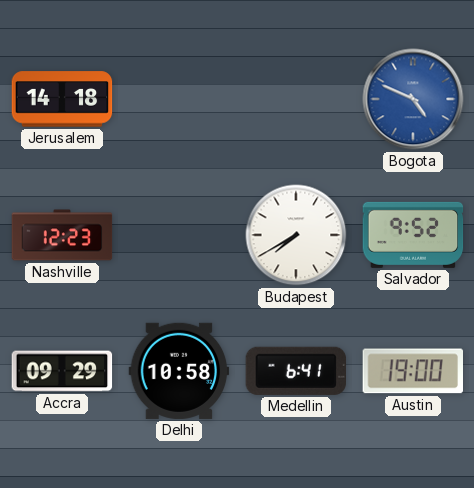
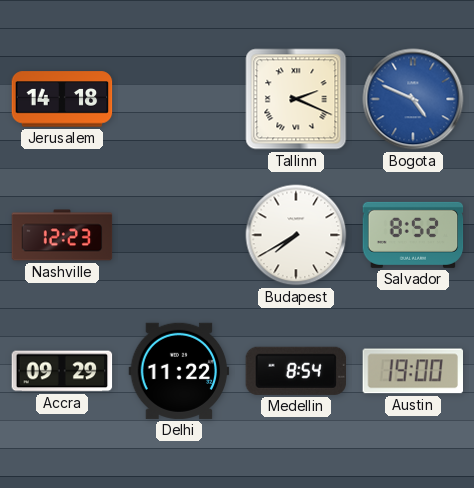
Tallinn: none -> 2:19 (296, 99)
Salvador: 9:52 -> 8:52 (413, 235)
Delhi: 10:58 -> 11:22 (179, 371)
Medellin: 6:41 -> 8:54 (296, 371)
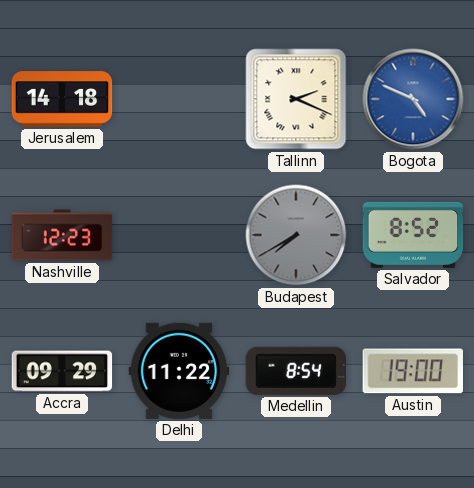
Budapest dial: white -> grey (296, 235)
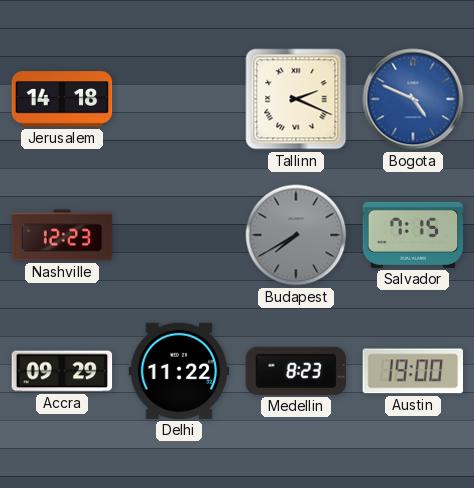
Salvador: 8:52 -> 7:15 (413, 235)
Medellin: 8:54 -> 8:23 (296, 371)
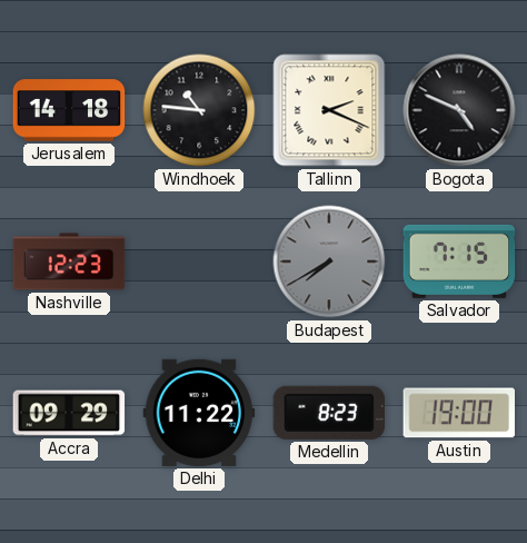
Windhoek: none -> 10:46 (199, 110)
Bogota dial: blue -> black (459, 110)
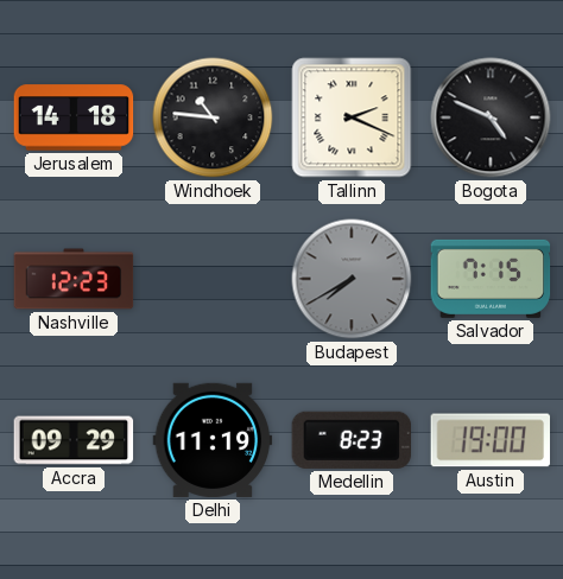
Delhi: 11:22 -> 11:19 (213, 440)
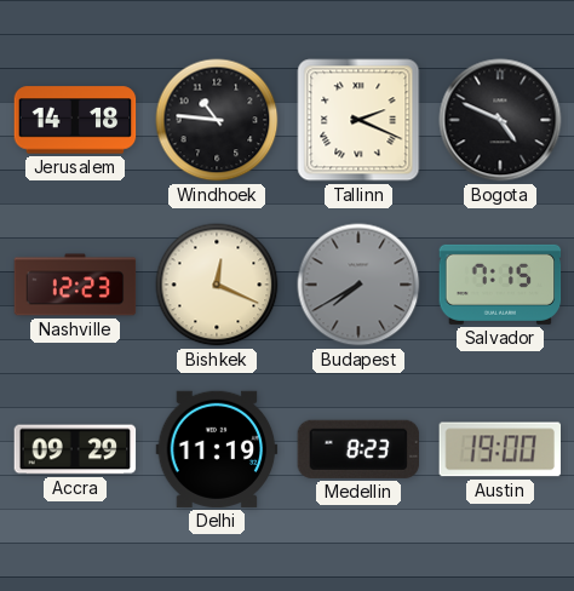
Bishkek: none -> 12:19 (217, 285)
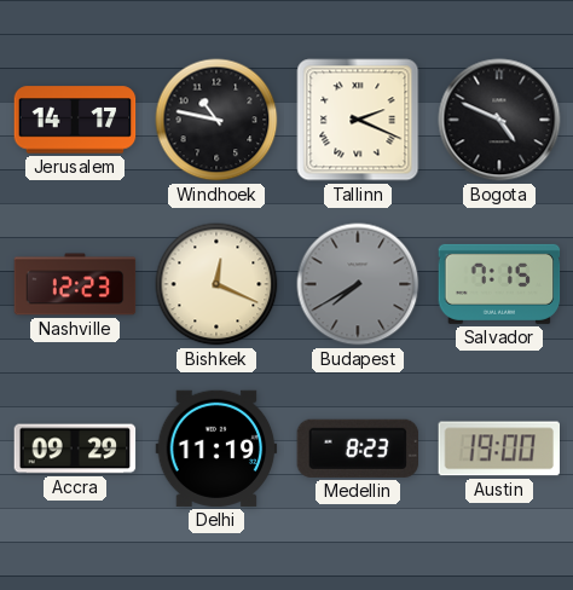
Jerusalem: 14:18 -> 14:17 (75, 120)
Windhoek: 10:46 -> 10:47 (216, 120)
